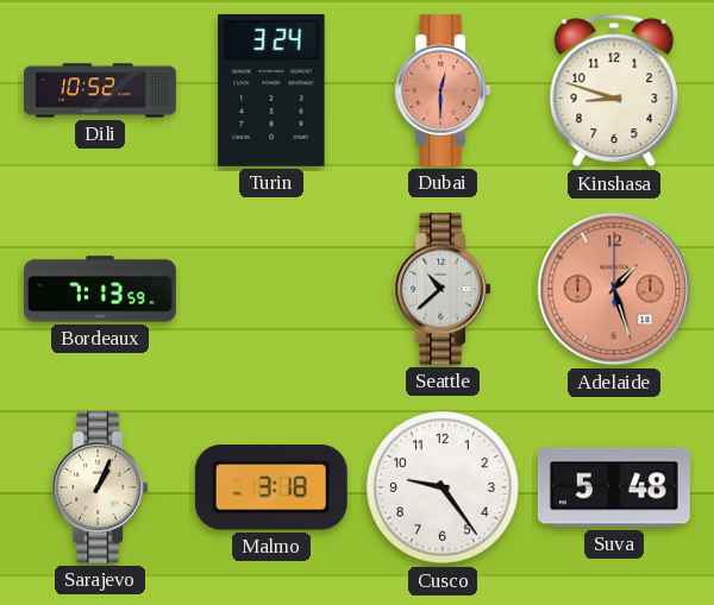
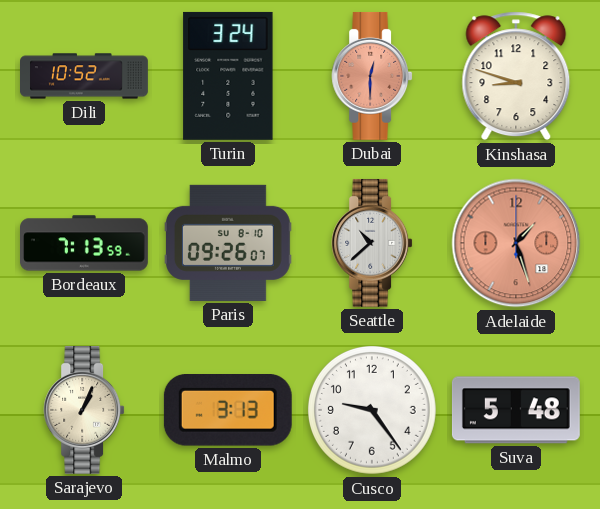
Paris: none -> 09:26 (228, 243)
Malmo: 3:18 -> 3:13 (228, 411)
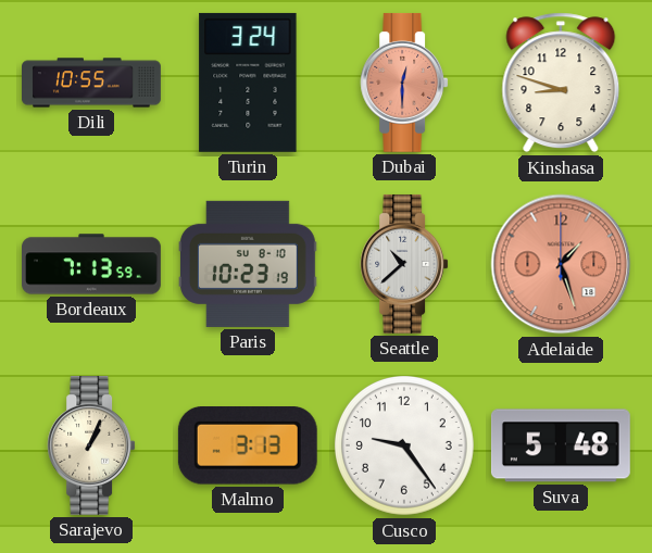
Dili: 10:52 -> 10:55 (92, 83)
Paris: 09:26 -> 10:23 (248, 264)
